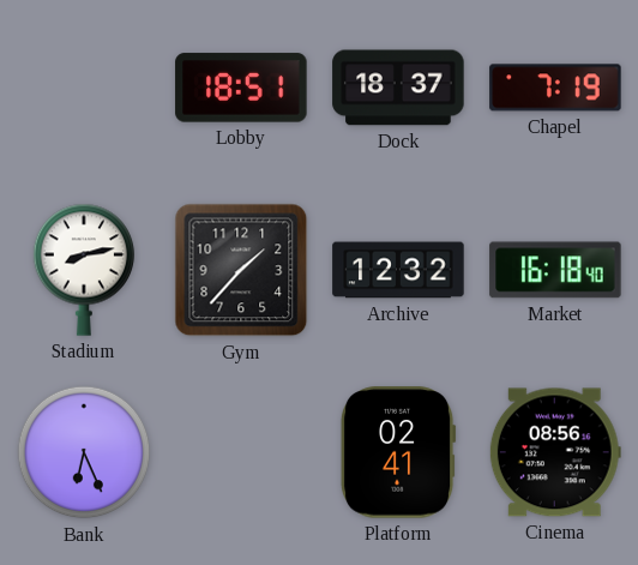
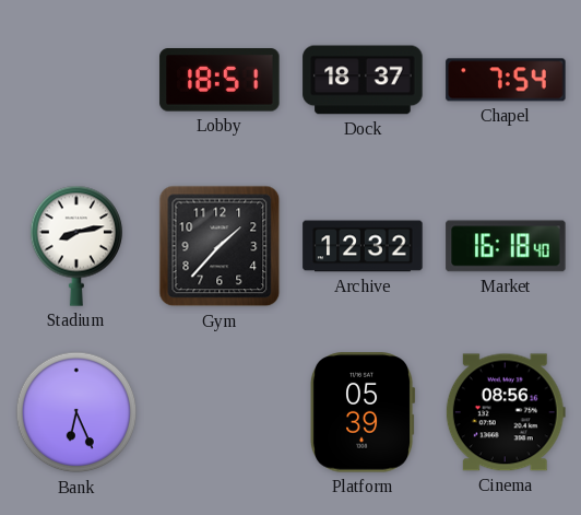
Chapel: 7:19 -> 7:54 (506, 80)
Platform: 02:41 -> 05:39 (363, 412)
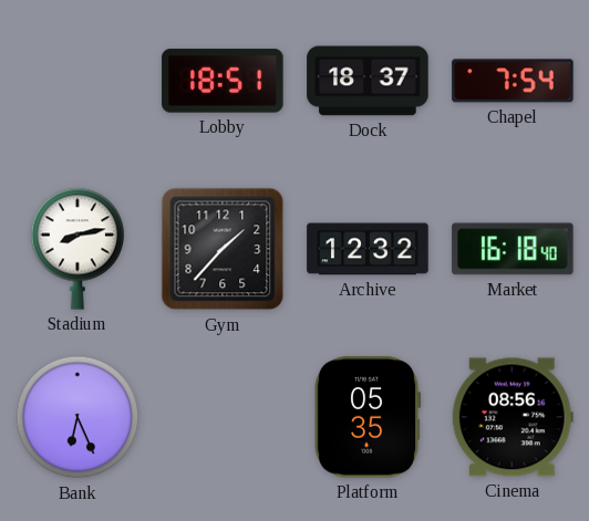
Platform: 05:39 -> 05:35 (368, 417)
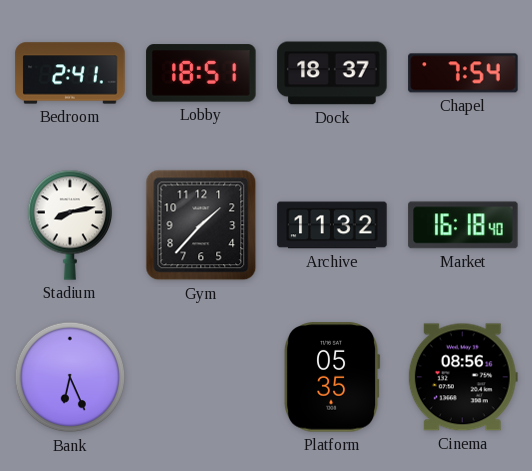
Bedroom: none -> 2:41 (70, 73)
Archive: 12:32 -> 11:32 (332, 225)
